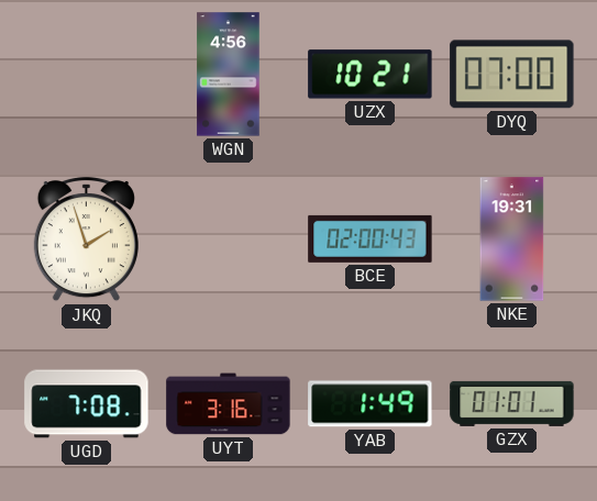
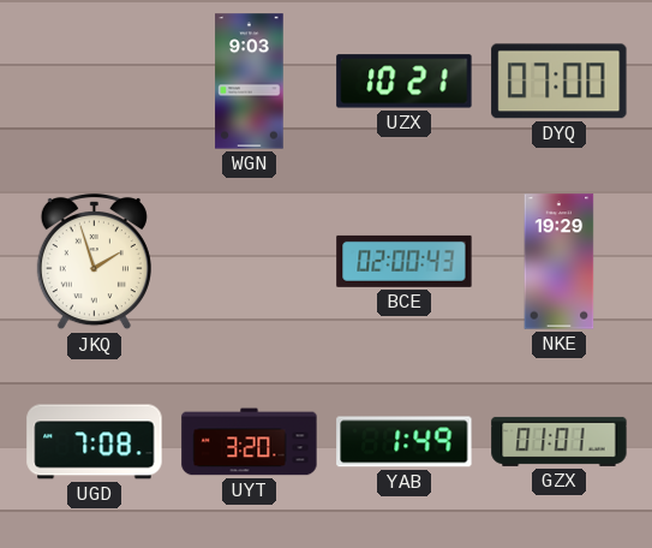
WGN: 4:56 -> 9:03 (250, 82)
NKE: 19:31 -> 19:29 (560, 262)
UYT: 3:16 -> 3:20 (250, 442)
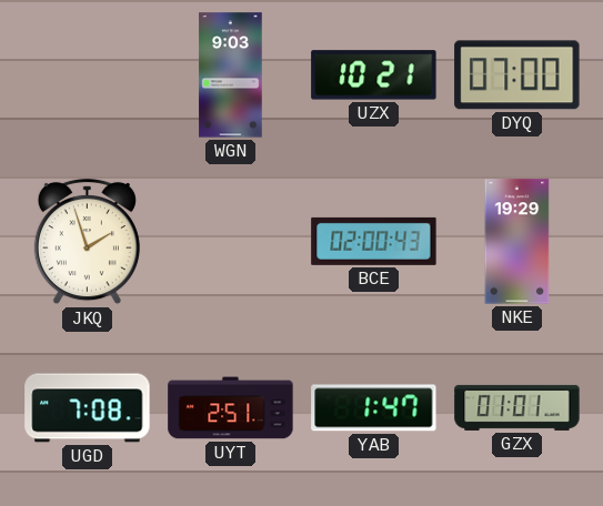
UYT: 3:20 -> 2:51 (231, 408)
YAB: 1:49 -> 1:47 (374, 408)
